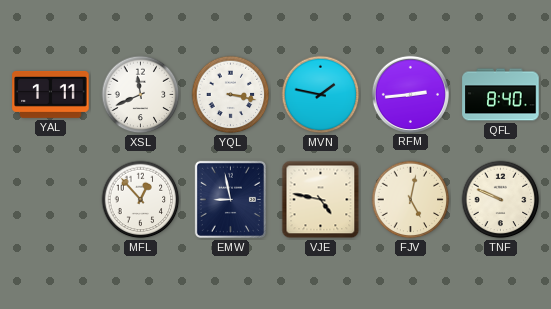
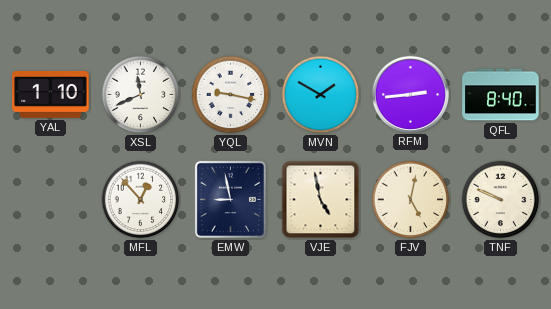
YAL: 1:11 -> 1:10 (51, 94)
YQL: 3:17 -> 9:17 (231, 95)
MVN: 1:47 -> 1:50 (321, 95)
VJE: 4:47 -> 4:58 (321, 200)
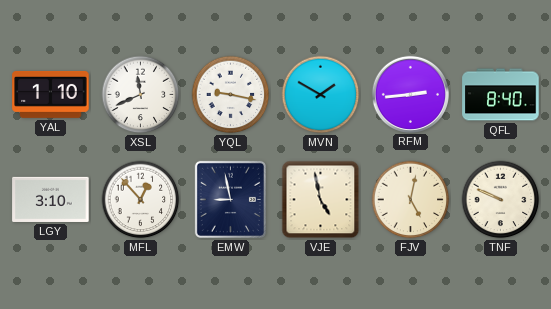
LGY: none -> 3:10 (51, 199)
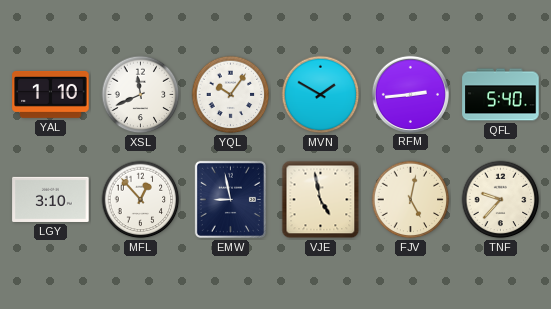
YQL: 9:17 -> 10:06 (231, 95)
QFL: 8:40 -> 5:40 (501, 95)
TNF: 9:49 -> 9:37 (501, 200)
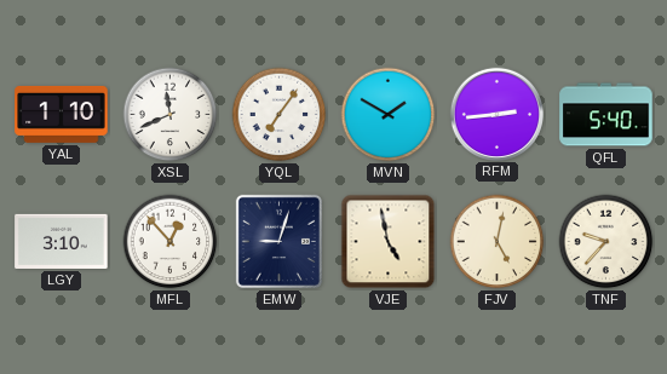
YQL: 10:06 -> 7:06 (280, 115)
EMW: 8:58 -> 9:03 (278, 241)
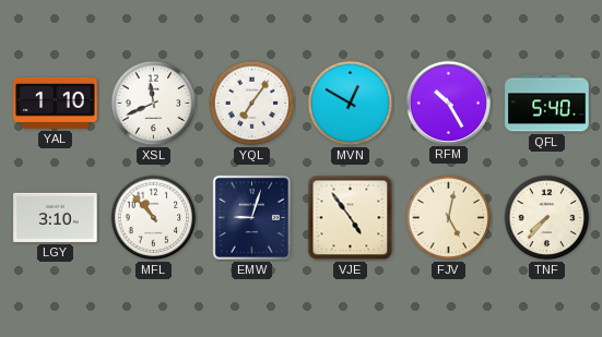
MVN: 1:50 -> 12:50 (351, 104)
RFM: 2:44 -> 10:25 (448, 103)
MFL: 12:53 -> 10:53 (154, 218)
VJE: 4:58 -> 4:54 (351, 218)
TNF: 9:37 -> 7:37 (547, 218)
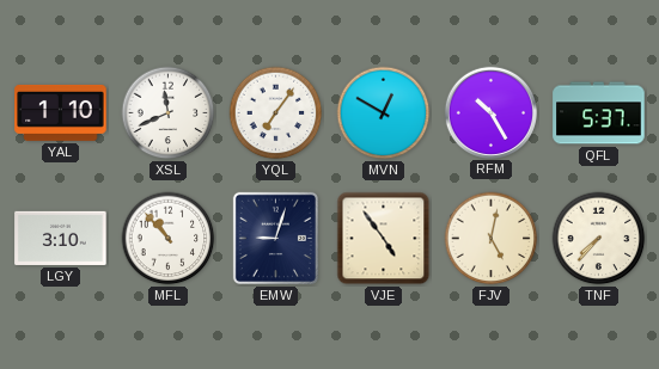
QFL: 5:40 -> 5:37 (599, 113)
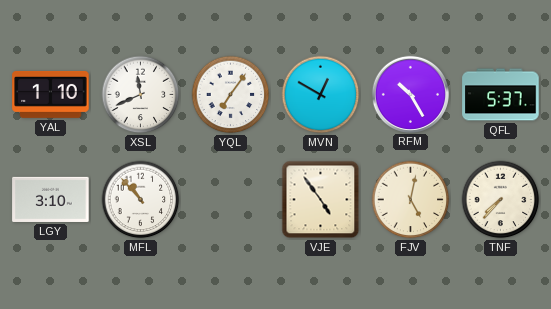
EMW: 9:03 -> none (275, 238)
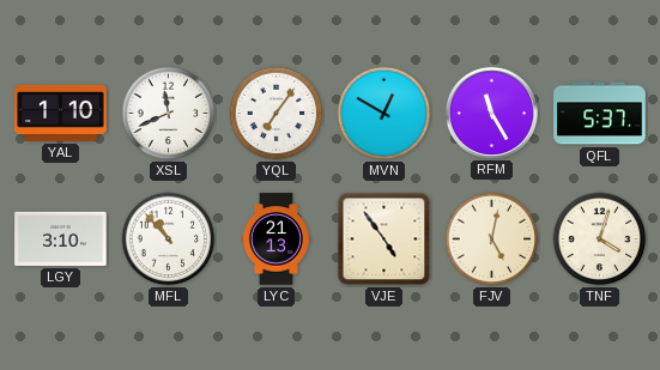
RFM: 10:25 -> 11:25 (491, 113)
LYC: none -> 21:13 (275, 239)
TNF: 7:37 -> 4:03 (600, 239)
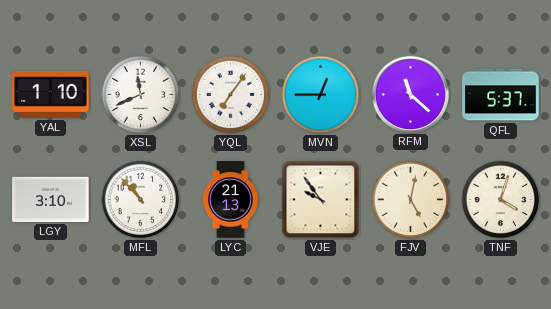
MVN: 12:50 -> 12:45 (321, 95)
RFM: 11:25 -> 11:22 (410, 94)
VJE: 4:54 -> 9:54 (321, 200)
